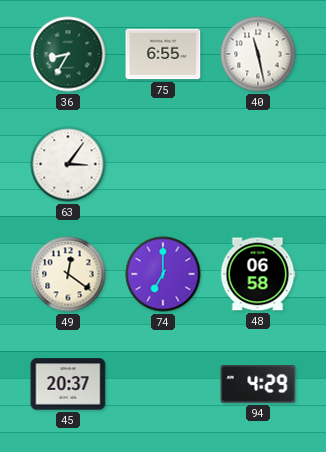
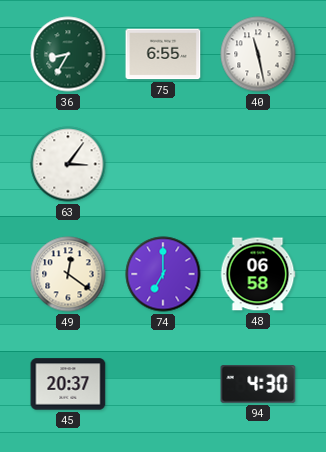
94: 4:29 -> 4:30 (258, 384)
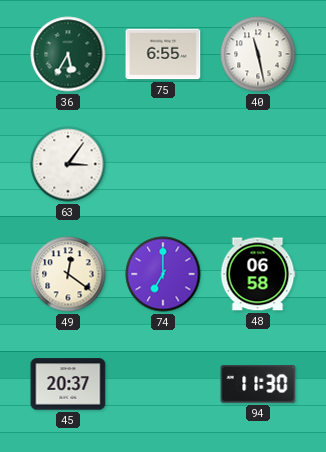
36: 8:35 -> 5:35 (68, 54)
94: 4:30 -> 11:30 (258, 384)
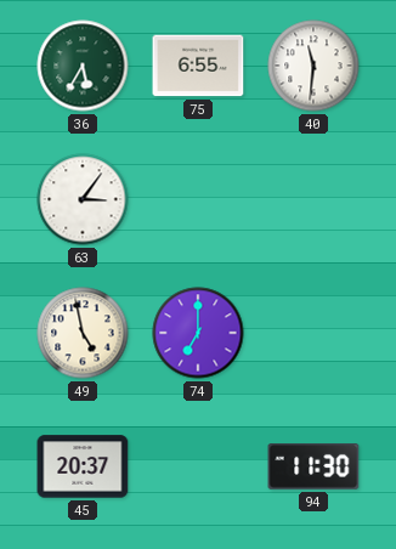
40: 11:28 -> 11:31 (313, 66)
49: 12:21 -> 4:58 (83, 333)
48: 06:58 -> none (258, 274)
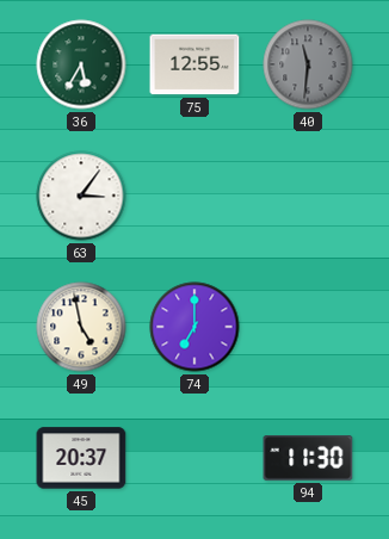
75: 6:55 -> 12:55 (194, 64)
40 dial: white -> grey (308, 64)
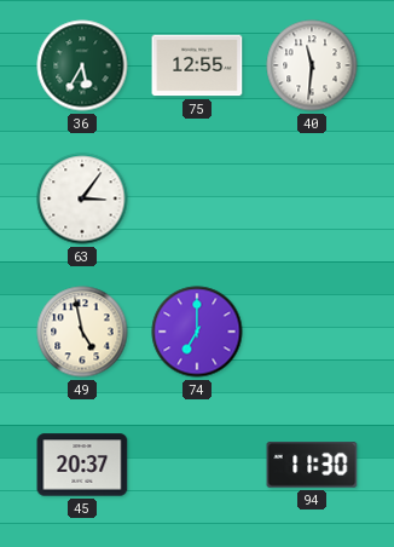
40 dial: grey -> white (312, 65)
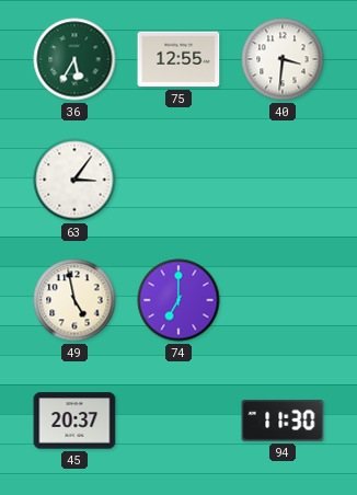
40: 11:31 -> 3:31 (283, 59)
